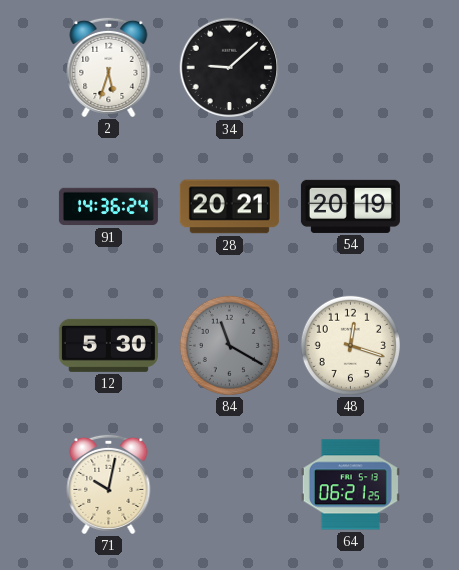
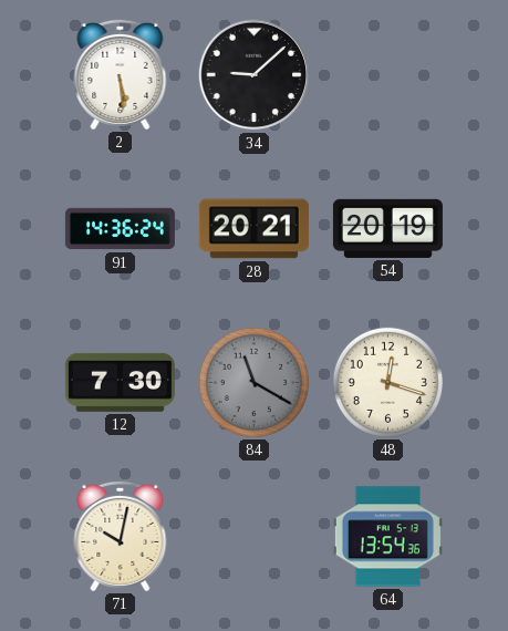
2: 5:33 -> 5:29 (121, 74)
12: 5:30 -> 7:30 (120, 382)
64: 06:21 -> 13:54 (387, 537)
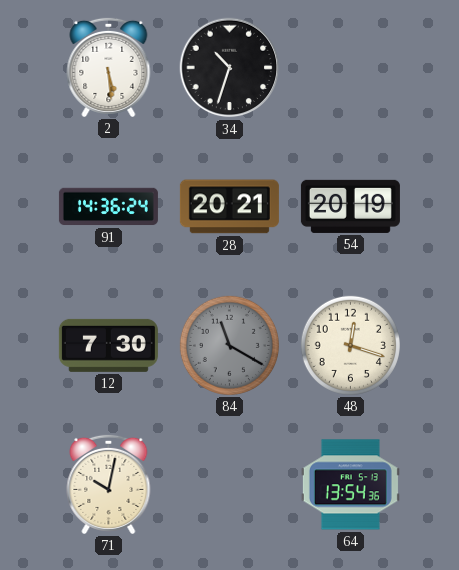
34: 9:08 -> 10:33 (230, 68)
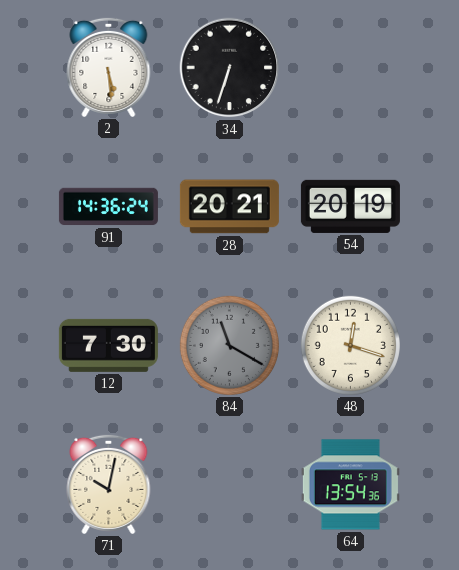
34: 10:33 -> 6:33 (230, 68)
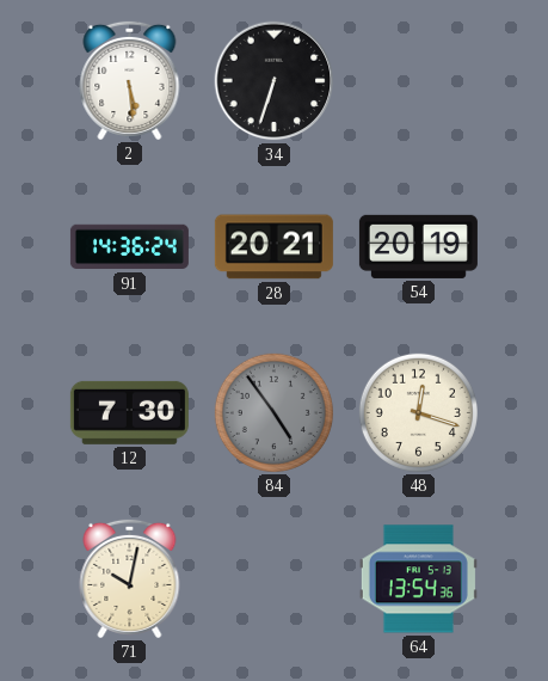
84: 11:20 -> 4:54 (273, 412)
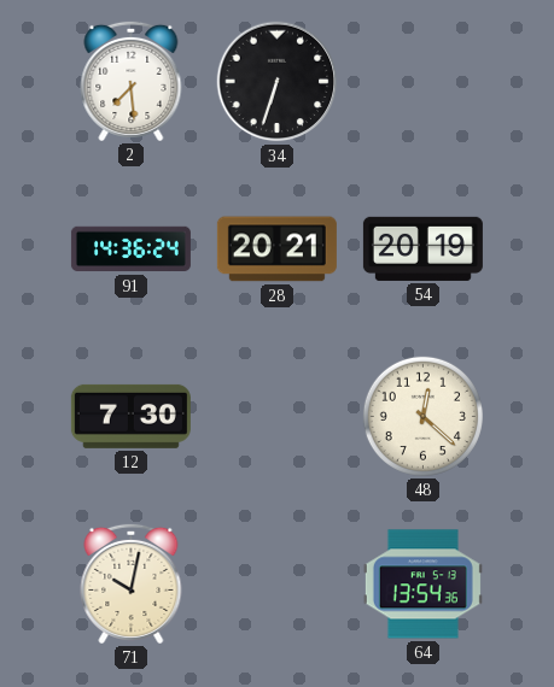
2: 5:29 -> 7:29 (132, 81)
84: 4:54 -> none (273, 412)
48: 12:18 -> 12:22 (422, 416)
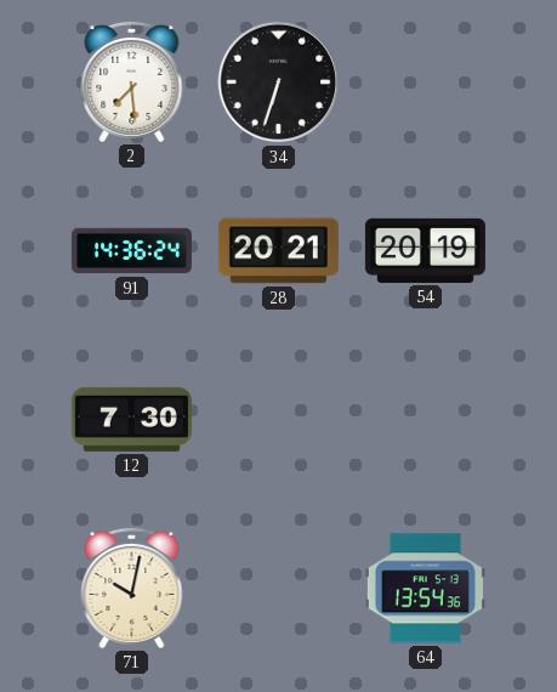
48: 12:22 -> none (422, 416)
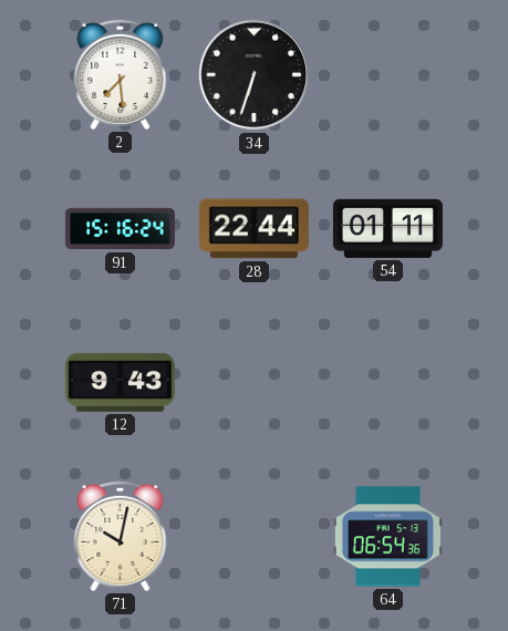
91: 14:36 -> 15:16 (120, 229)
28: 20:21 -> 22:44 (253, 229)
54: 20:19 -> 01:11 (387, 228)
12: 7:30 -> 9:43 (120, 382)
64: 13:54 -> 06:54 (387, 537)
